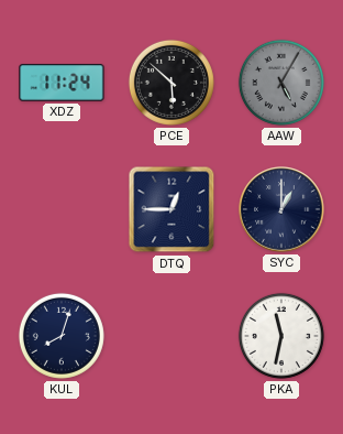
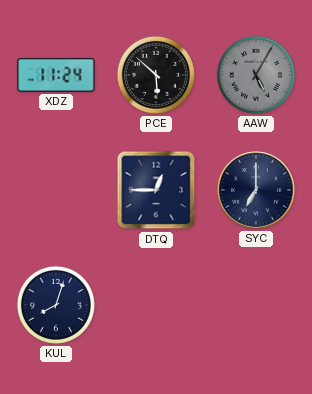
SYC: 1:00 -> 7:00 (256, 190)
PKA: 11:32 -> none (281, 336)
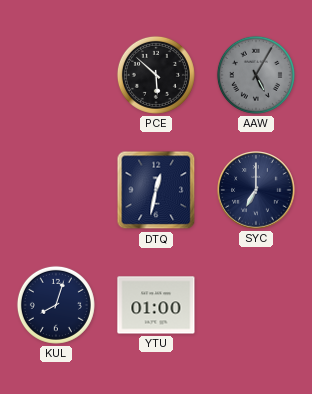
XDZ: 11:24 -> none (56, 75)
DTQ: 12:45 -> 12:32 (156, 190)
YTU: none -> 01:00 (156, 305)
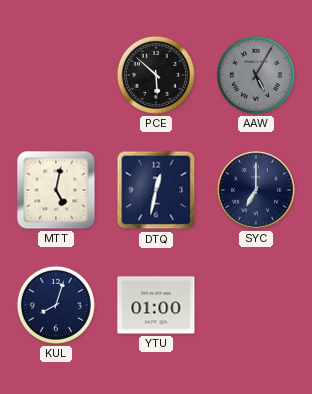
MTT: none -> 5:02 (56, 190)
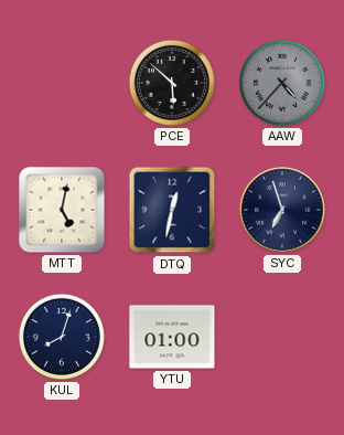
AAW: 5:05 -> 4:37 (282, 83)
SYC: 7:00 -> 6:57 (282, 210)
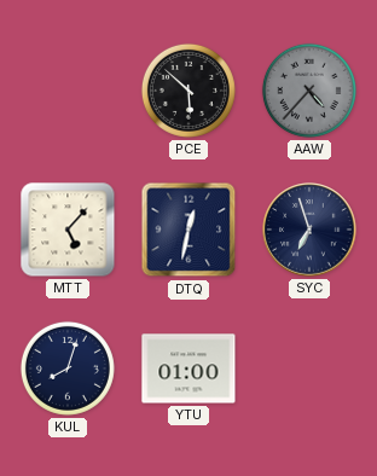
MTT: 5:02 -> 5:07 (68, 230)
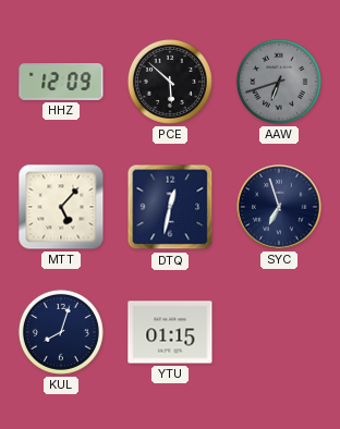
HHZ: none -> 12:09 (61, 82)
AAW: 4:37 -> 6:42 (279, 82)
YTU: 01:00 -> 01:15 (170, 332)
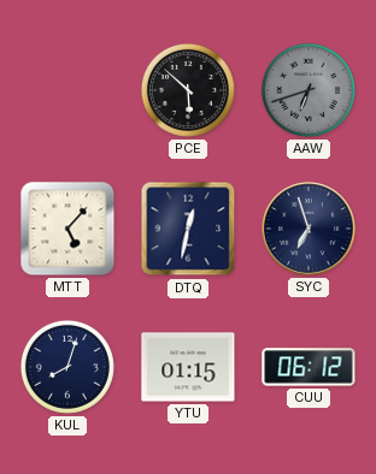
HHZ: 12:09 -> none (61, 82)
CUU: none -> 06:12 (309, 367)
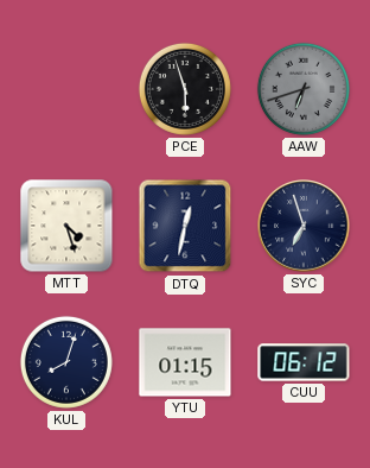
PCE: 5:52 -> 5:57 (185, 89)
MTT: 5:07 -> 4:27 (66, 226)
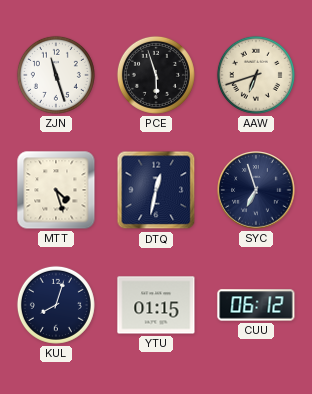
ZJN: none -> 11:27 (56, 75)
AAW dial: grey -> cream (256, 75)
